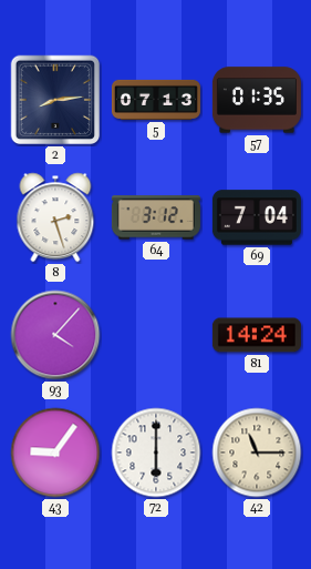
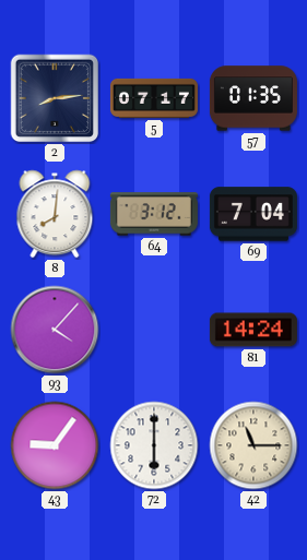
5: 07:13 -> 07:17 (154, 98)
8: 2:27 -> 8:01 (55, 214)
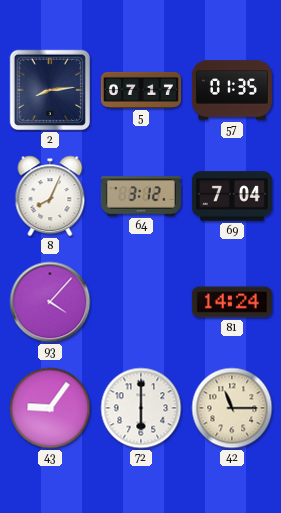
8: 8:01 -> 8:04 (50, 196)
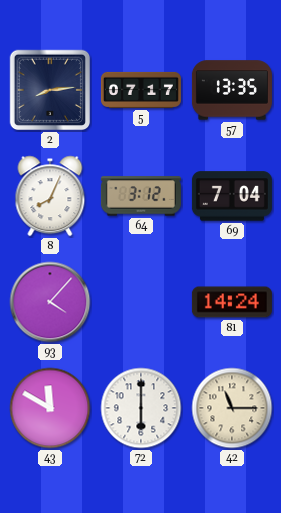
57: 01:35 -> 13:35 (232, 90)
43: 9:06 -> 11:50 (50, 408)
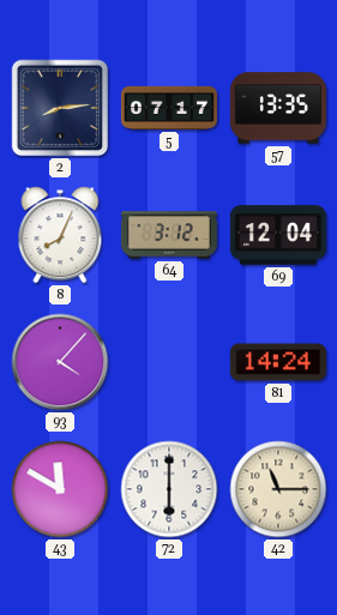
69: 7:04 -> 12:04 (278, 235)
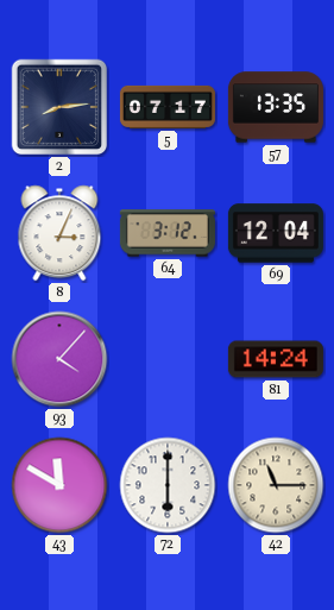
8: 8:04 -> 3:04 (59, 233)
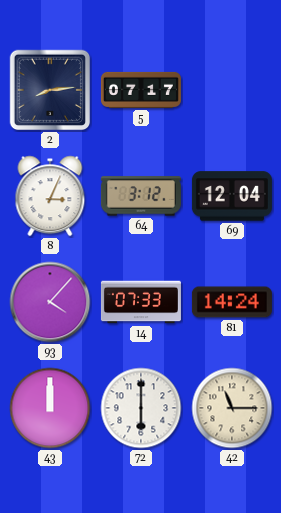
57: 13:35 -> none (276, 107)
14: none -> 07:33 (141, 302)
43: 11:50 -> 12:00 (50, 408)
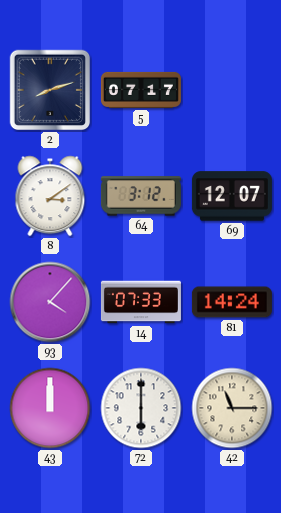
2: 8:14 -> 8:12 (50, 90)
8: 3:04 -> 3:09 (50, 196)
69: 12:04 -> 12:07 (232, 196)
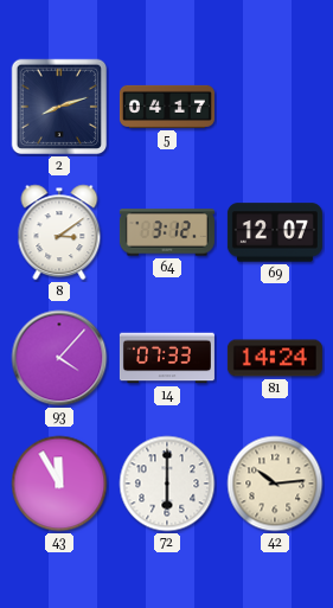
5: 07:17 -> 04:17 (167, 107)
43: 12:00 -> 11:55 (59, 484)
42: 11:15 -> 10:14 (275, 484)
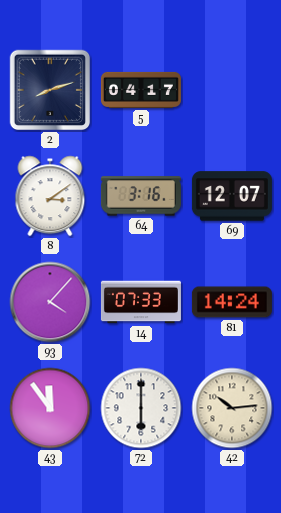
64: 3:12 -> 3:16 (141, 196)
43: 11:55 -> 11:54 (50, 408)
